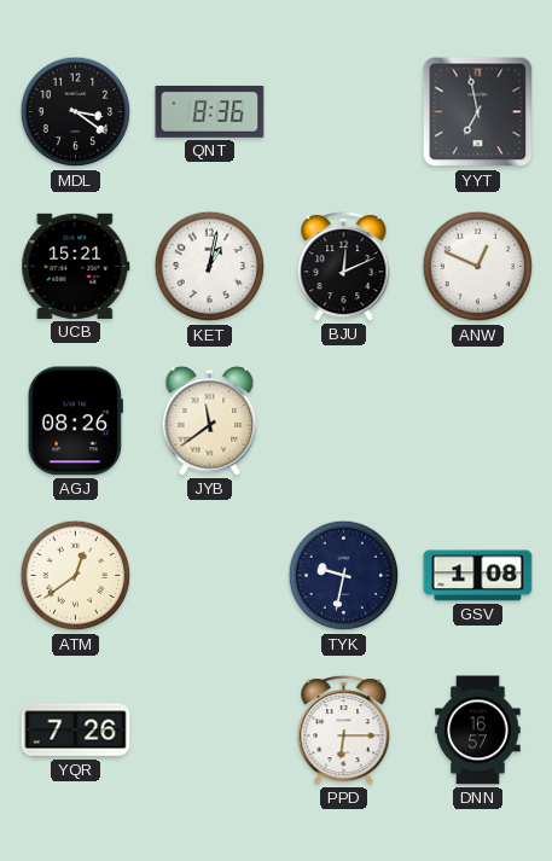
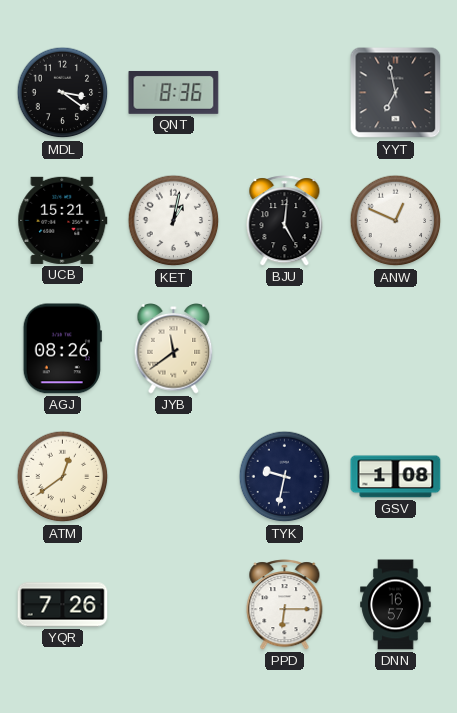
BJU: 12:11 -> 5:01 (285, 221)
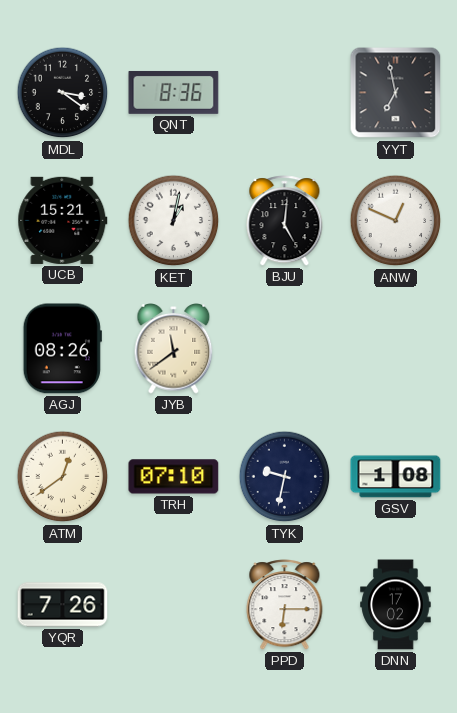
TRH: none -> 07:10 (174, 477)
DNN: 16:57 -> 17:02 (396, 605)
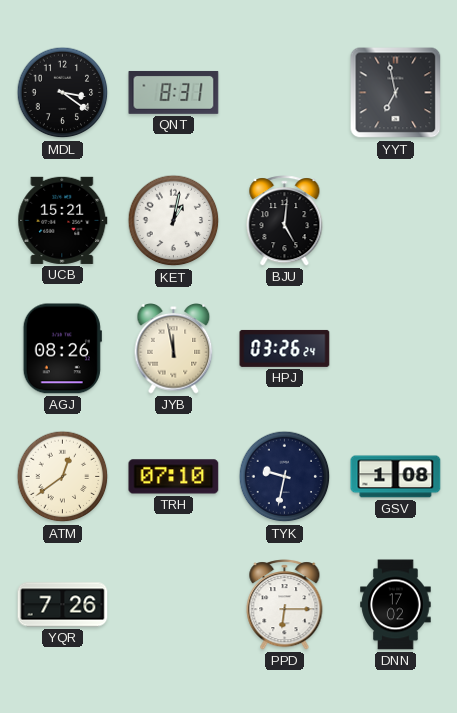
QNT: 8:36 -> 8:31 (174, 93)
ANW: 12:49 -> none (396, 221)
JYB: 11:39 -> 11:58 (174, 349)
HPJ: none -> 03:26 (285, 348)
